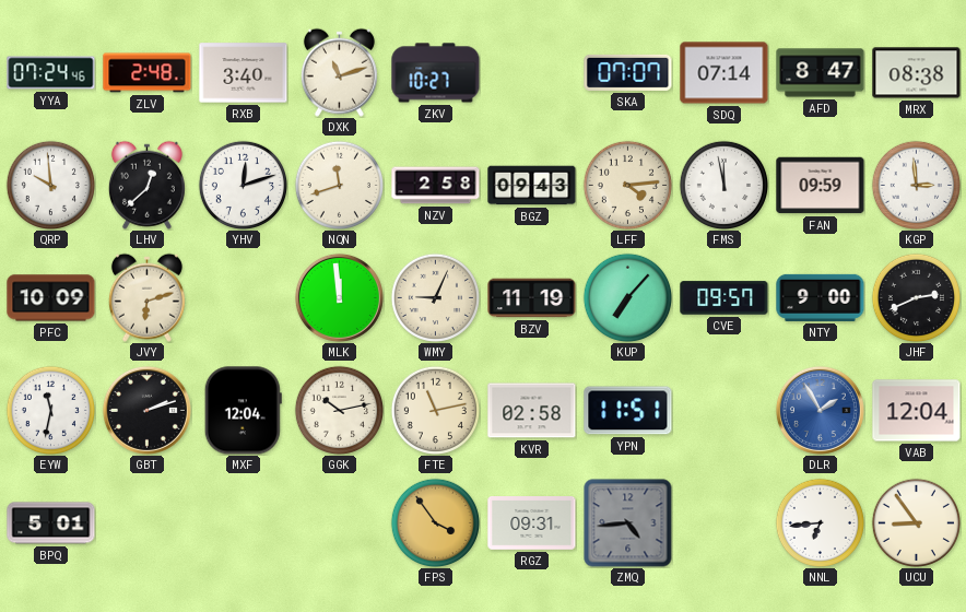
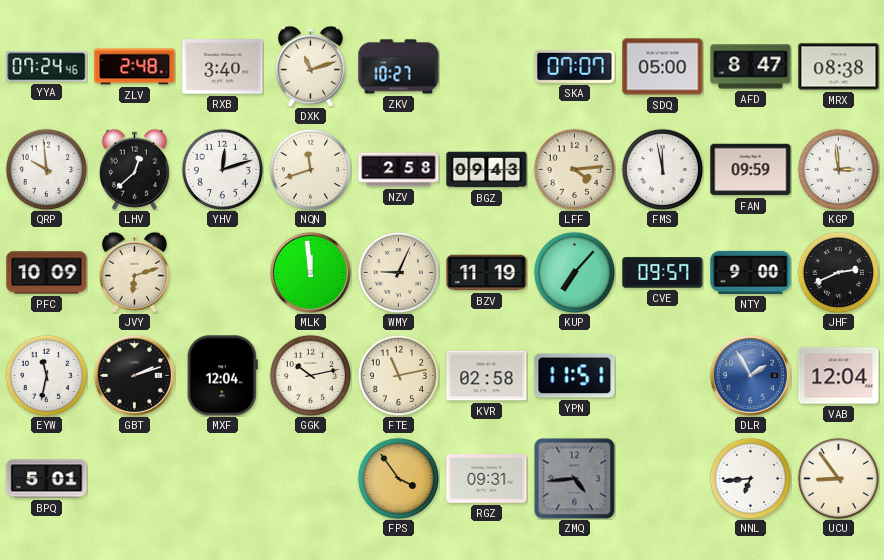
SDQ: 07:14 -> 05:00 (663, 67)
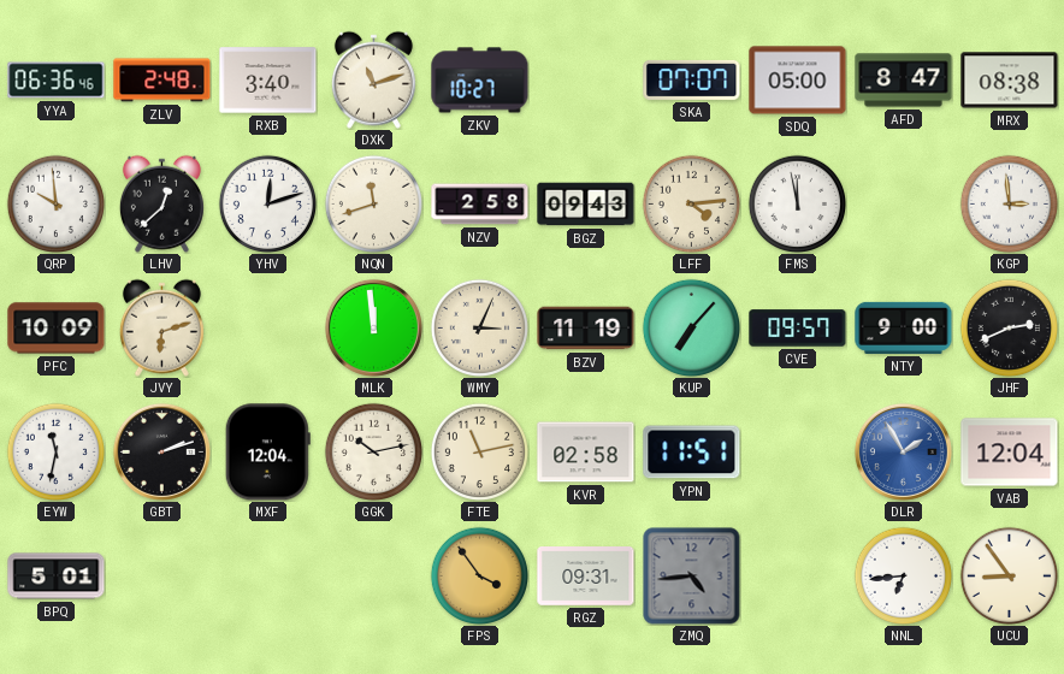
YYA: 07:24 -> 06:36 (57, 81)
FAN: 09:59 -> none (751, 170)
WMY: 9:04 -> 3:04 (479, 327)
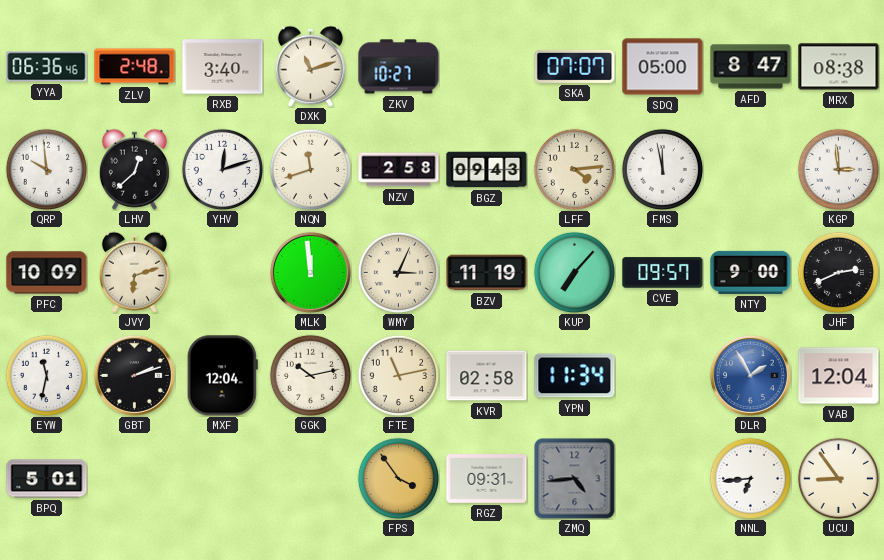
YPN: 11:51 -> 11:34 (575, 376)
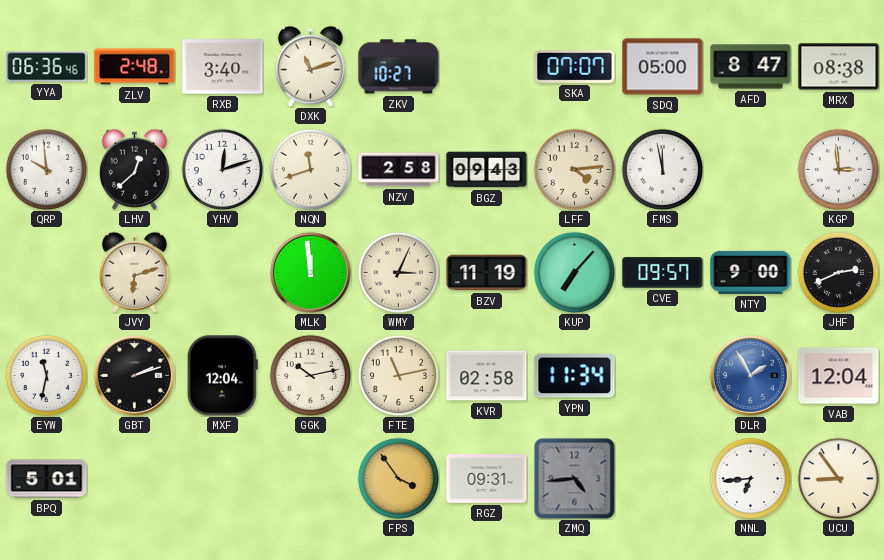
PFC: 10:09 -> none (47, 273)
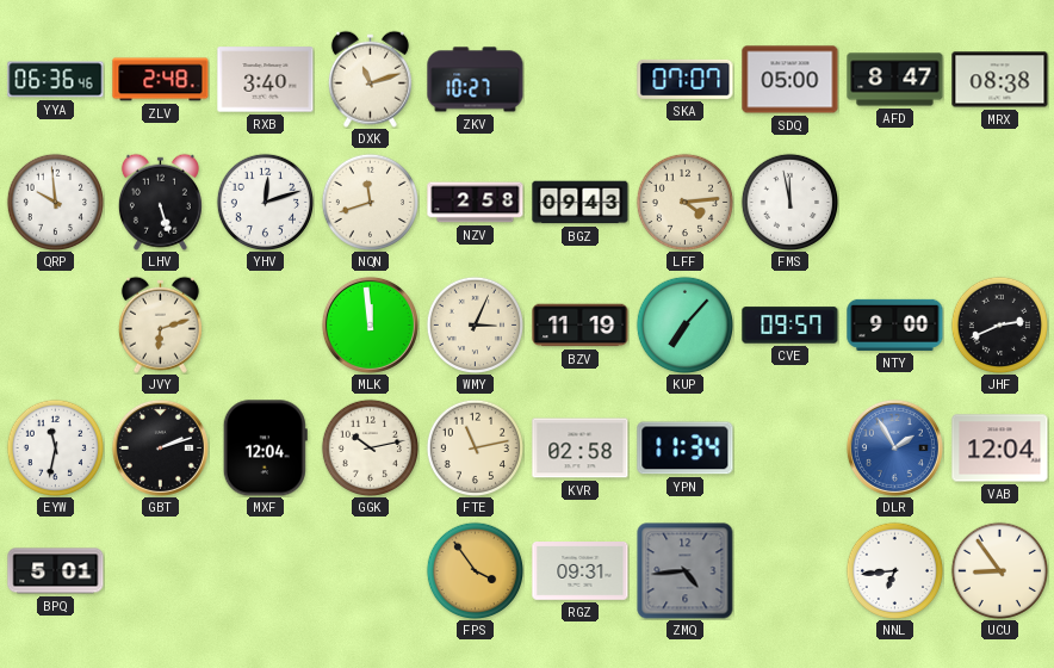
LHV: 12:38 -> 5:27 (160, 202)
KGP: 2:59 -> none (838, 169)
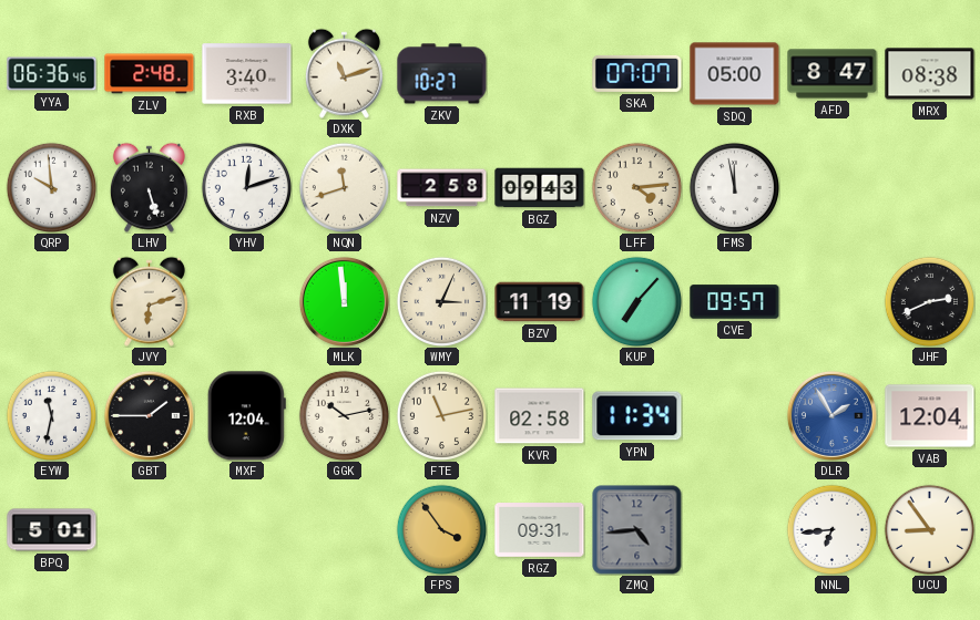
NTY: 9:00 -> none (895, 324)
GBT: 2:12 -> 1:45 (149, 415)
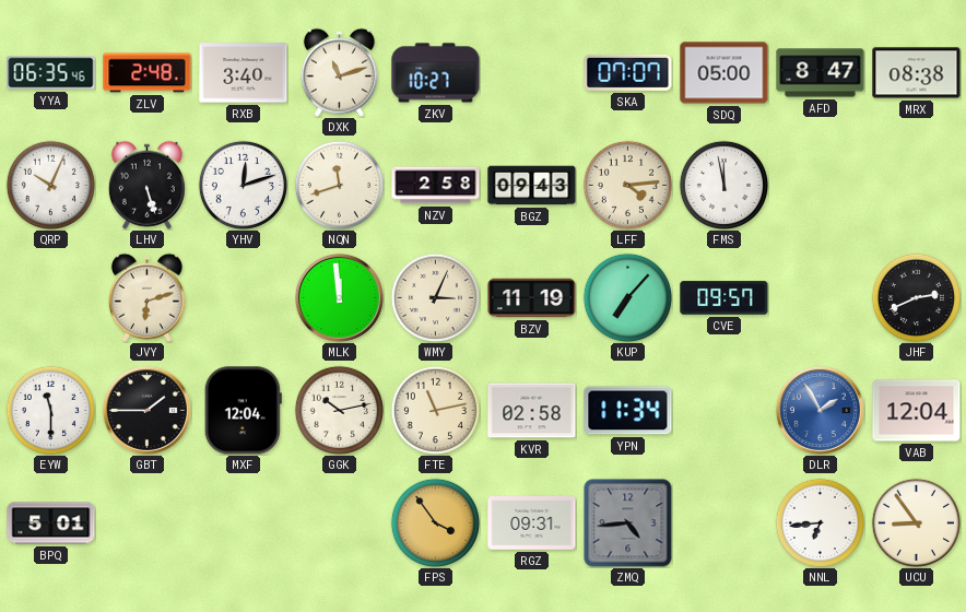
YYA: 06:36 -> 06:35 (51, 73)
QRP: 9:59 -> 10:04 (50, 185)
EYW: 11:32 -> 11:30 (50, 410)
